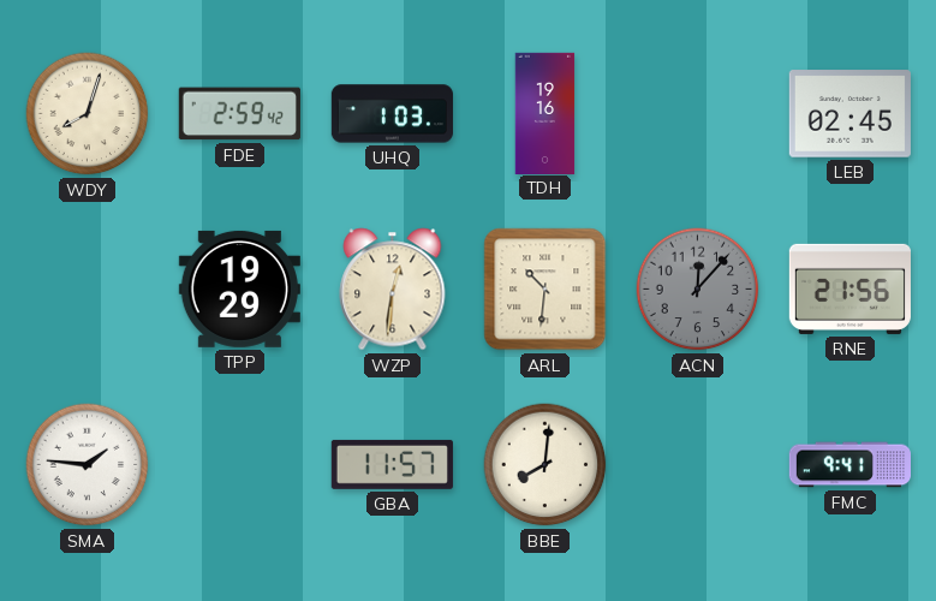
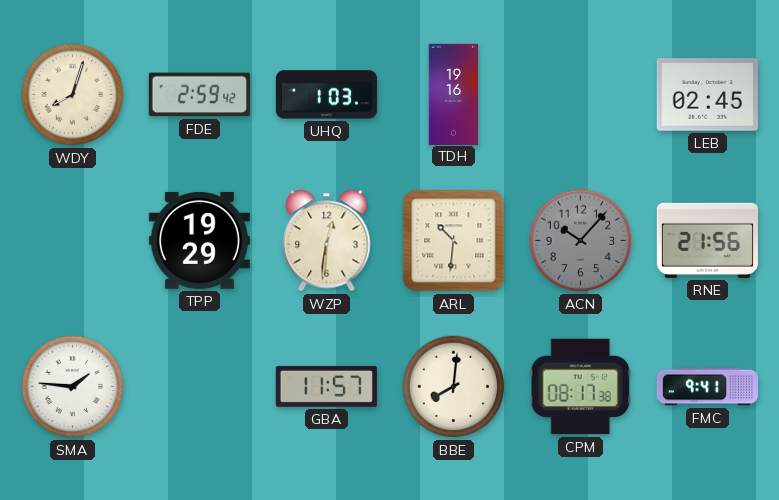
ACN: 12:07 -> 10:07 (581, 241)
CPM: none -> 08:17 (580, 387)
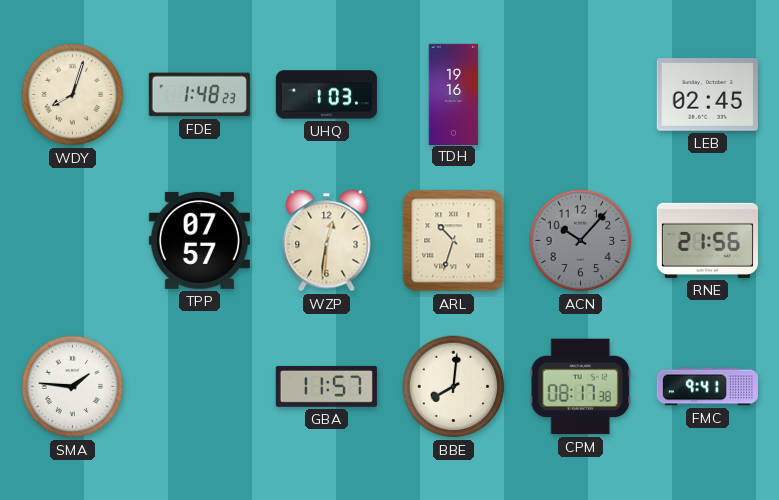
FDE: 2:59 -> 1:48 (199, 95)
TPP: 19:29 -> 07:57 (199, 240)
ARL: 10:31 -> 10:33 (454, 241)
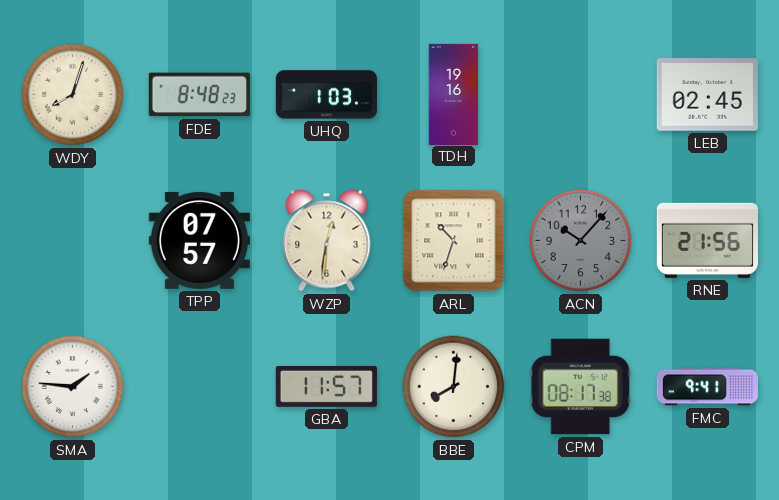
FDE: 1:48 -> 8:48 (199, 95)
